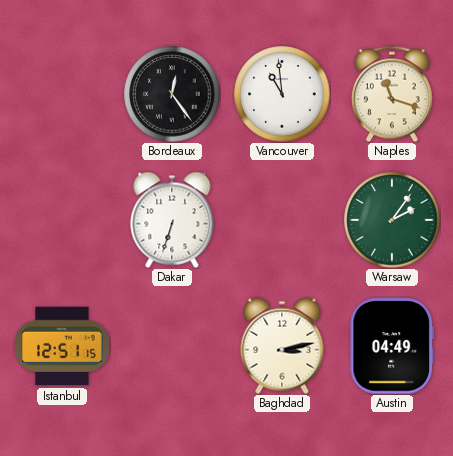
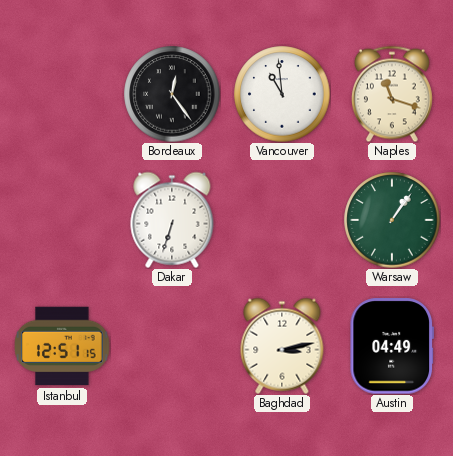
Warsaw: 2:06 -> 1:06 (392, 220)
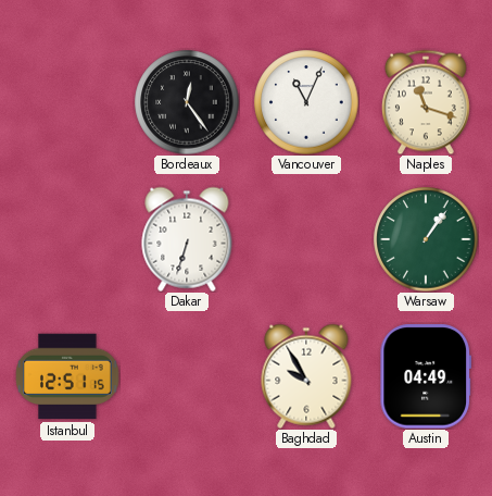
Vancouver: 10:59 -> 11:04 (306, 102)
Baghdad: 3:13 -> 9:55 (306, 376)
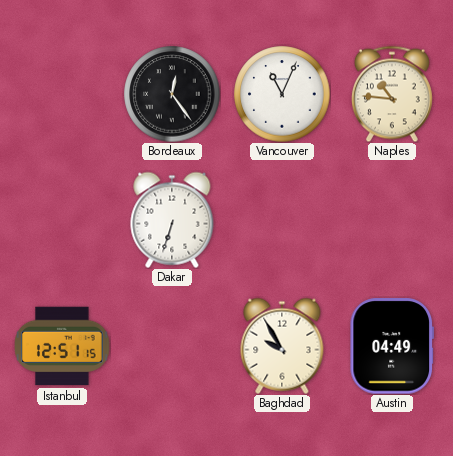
Naples: 11:18 -> 10:46 (392, 94)
Warsaw: 1:06 -> none (426, 239)
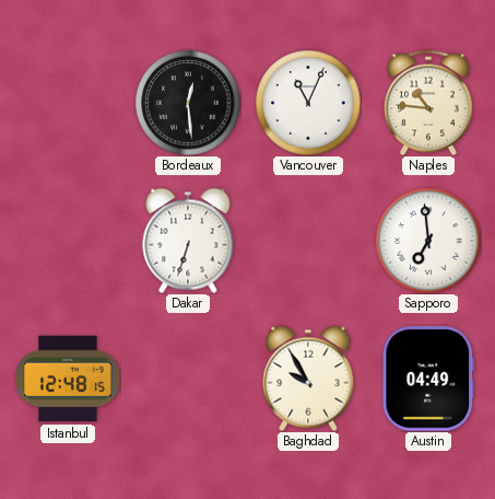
Bordeaux: 12:24 -> 12:29 (188, 103)
Sapporo: none -> 6:59 (428, 241)
Istanbul: 12:51 -> 12:48 (68, 379)
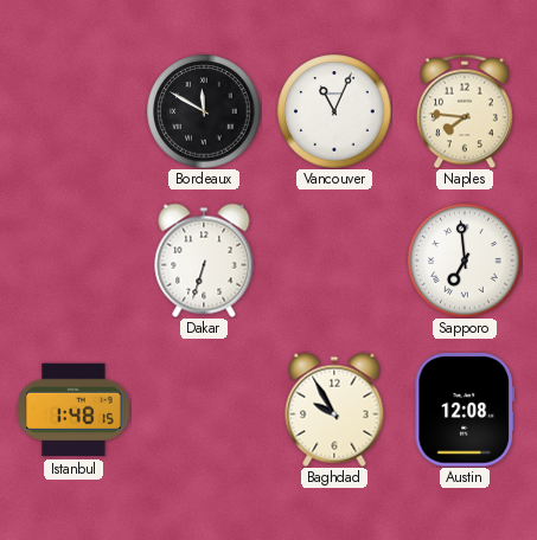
Bordeaux: 12:29 -> 11:50 (204, 111)
Naples: 10:46 -> 7:46 (465, 111)
Istanbul: 12:48 -> 1:48 (73, 410)
Austin: 04:49 -> 12:08 (464, 410)
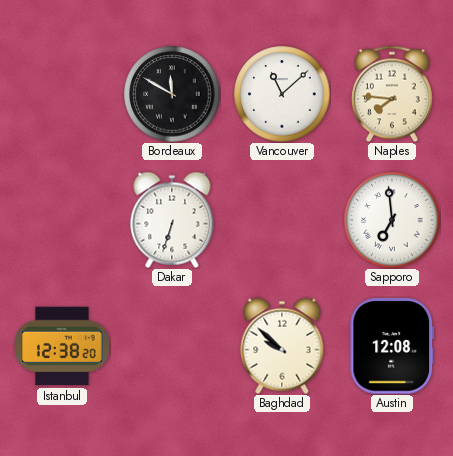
Vancouver: 11:04 -> 11:08 (282, 94)
Istanbul: 1:48 -> 12:38 (62, 346)
Baghdad: 9:55 -> 9:52 (282, 346)
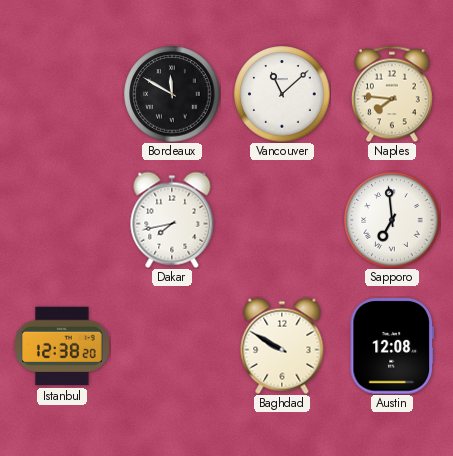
Dakar: 6:33 -> 7:43 (172, 220)
Baghdad: 9:52 -> 9:50 (282, 346)
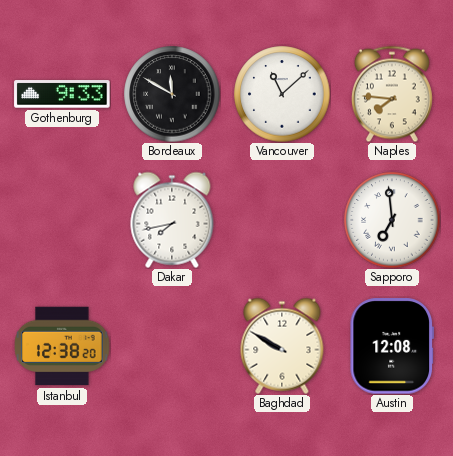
Gothenburg: none -> 9:33 (62, 94)
